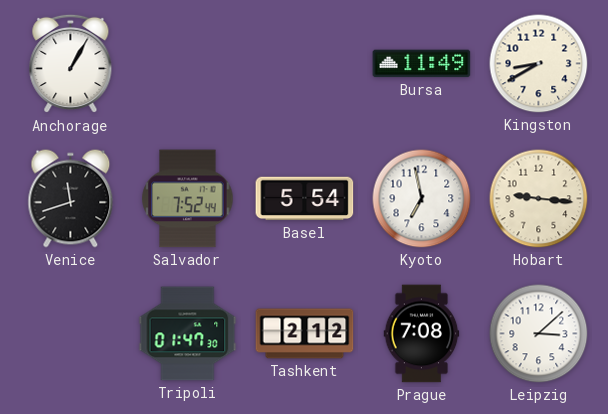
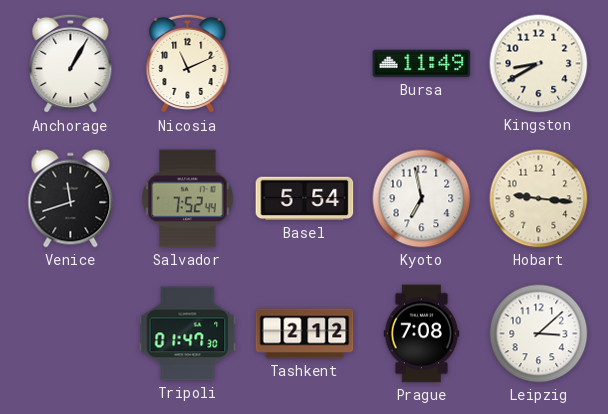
Nicosia: none -> 11:11 (188, 64)
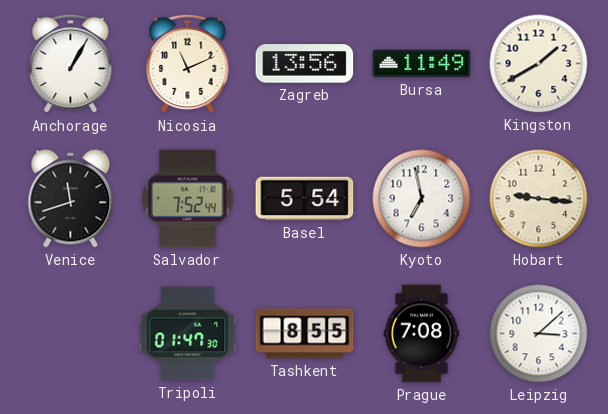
Zagreb: none -> 13:56 (305, 64)
Kingston: 8:40 -> 1:40 (539, 64)
Tashkent: 2:12 -> 8:55 (305, 334)
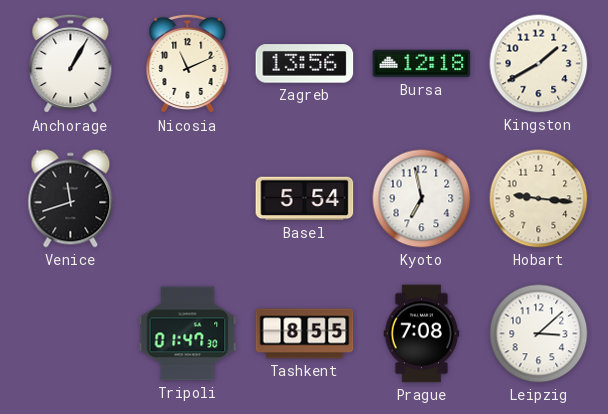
Bursa: 11:49 -> 12:18 (422, 64)
Salvador: 7:52 -> none (188, 199)
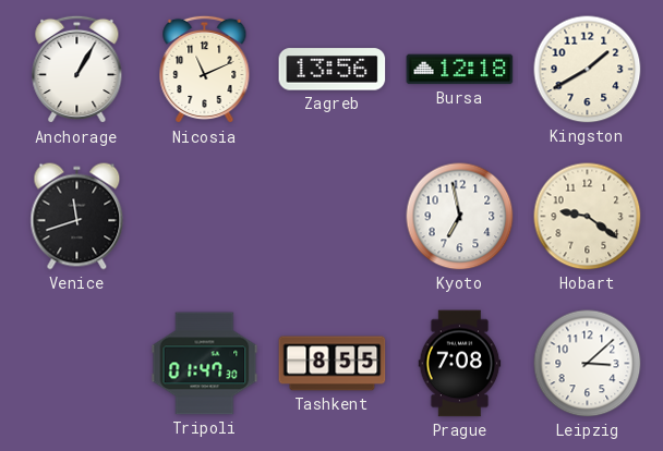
Basel: 5:54 -> none (305, 199)
Hobart: 9:16 -> 9:21 (588, 217)
